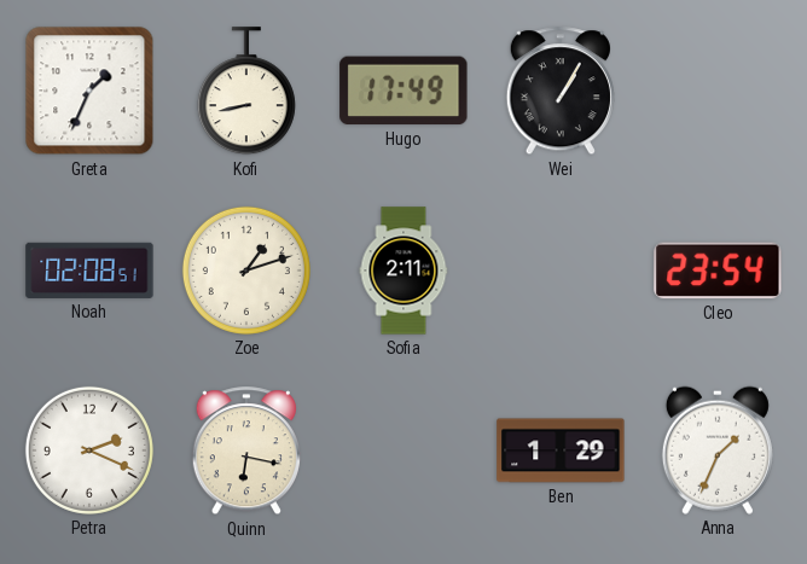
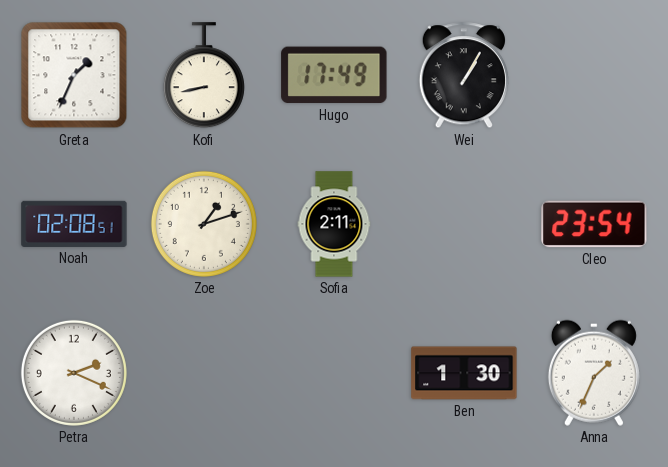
Quinn: 6:17 -> none (246, 452)
Ben: 1:29 -> 1:30 (464, 373)
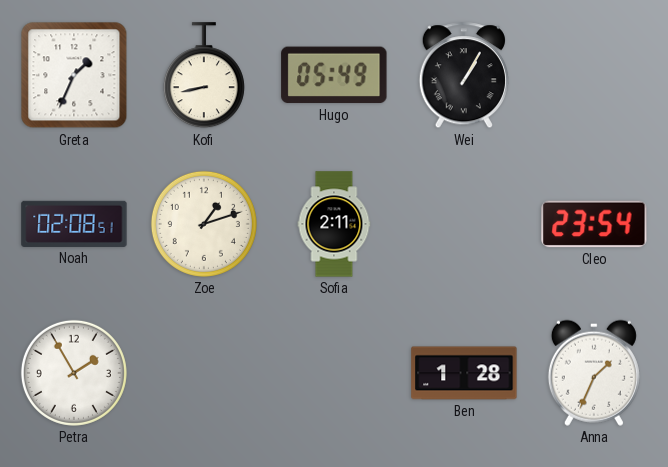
Hugo: 17:49 -> 05:49 (334, 75)
Petra: 2:19 -> 1:55 (74, 373)
Ben: 1:30 -> 1:28 (464, 373)
